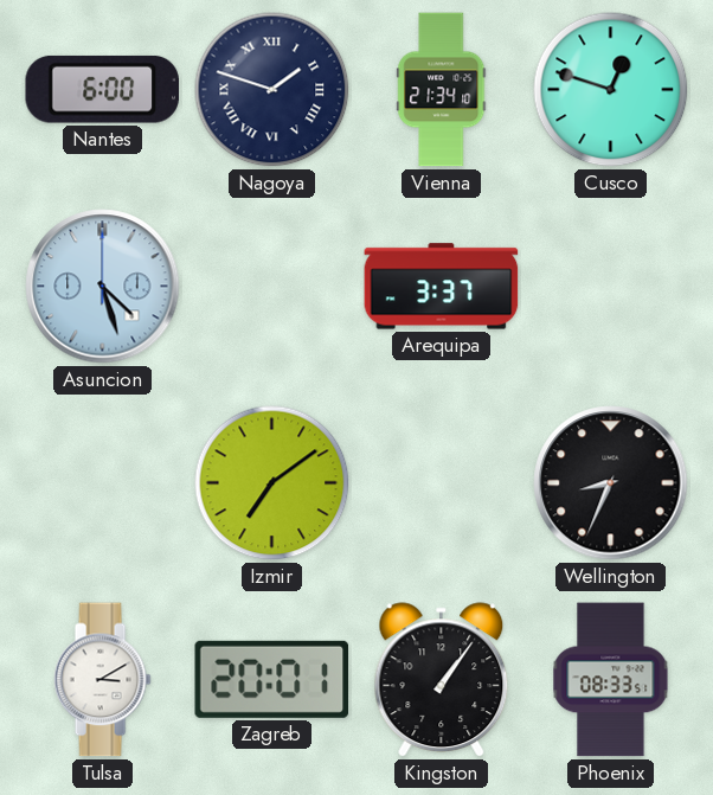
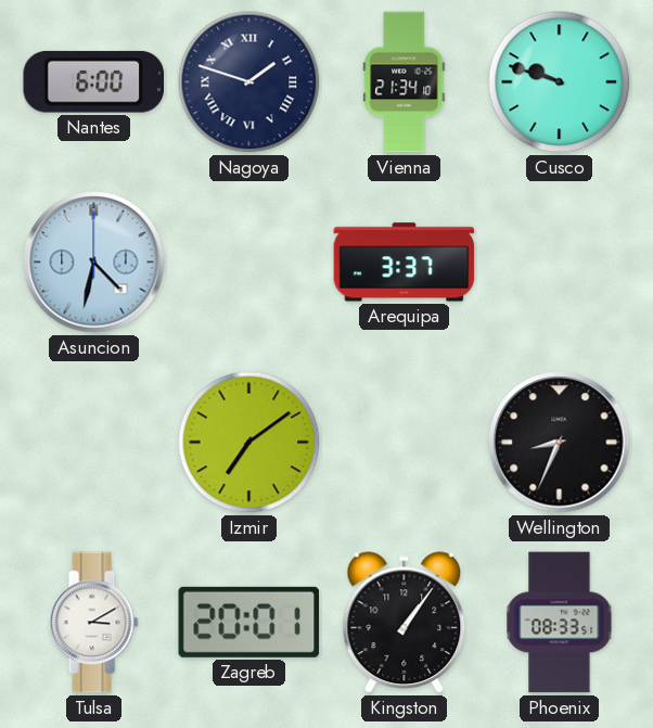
Cusco: 12:48 -> 9:48 (560, 82)
Asuncion: 4:27 -> 4:32 (94, 263)
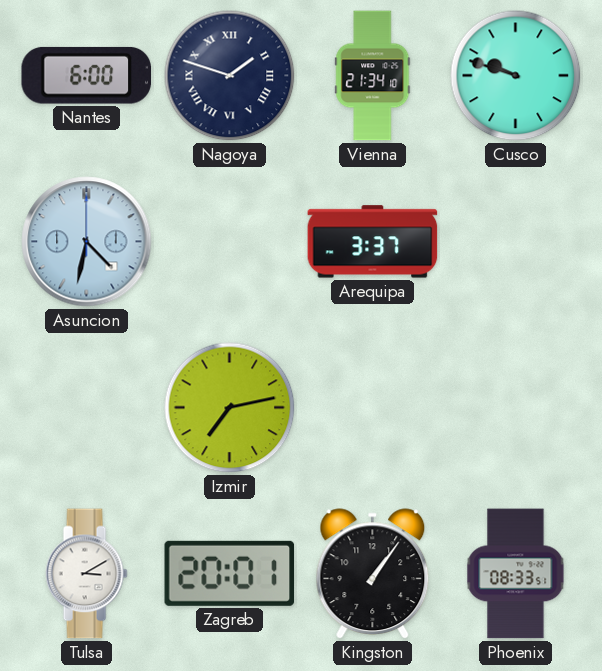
Izmir: 7:09 -> 7:13 (230, 408)
Wellington: 8:34 -> none (560, 443)
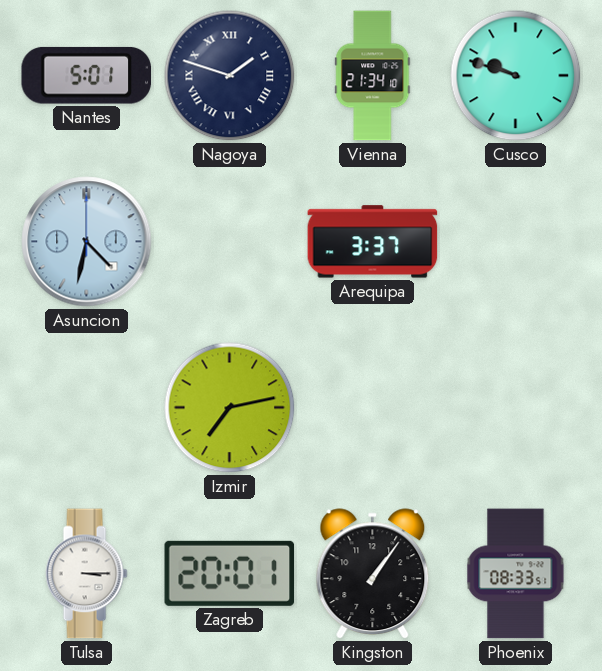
Nantes: 6:00 -> 5:01 (86, 75)
Tulsa: 3:10 -> 3:15 (86, 574)
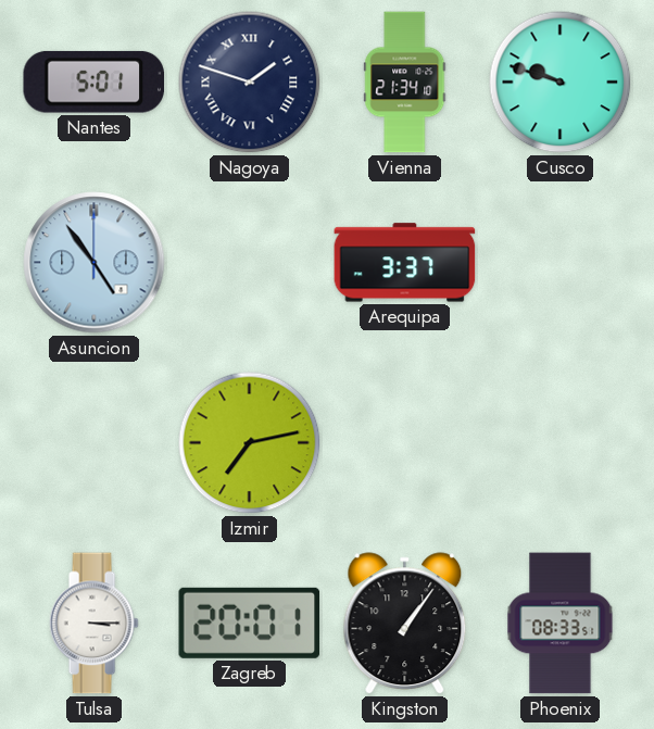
Asuncion: 4:32 -> 4:54 (95, 263)
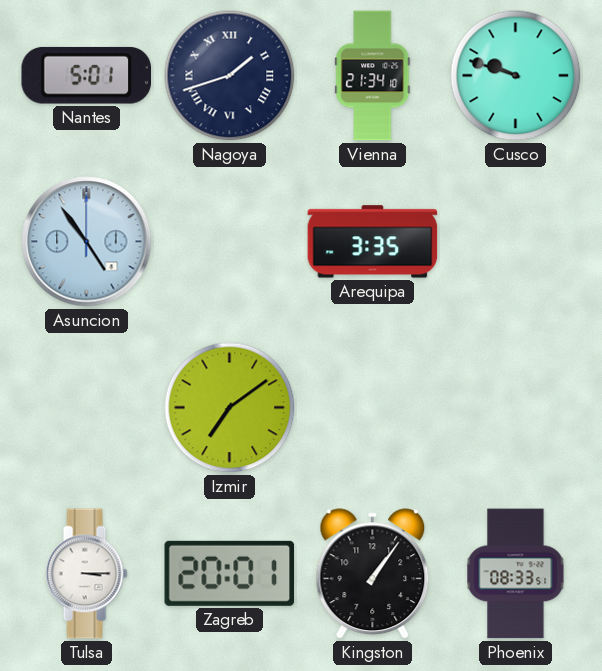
Nagoya: 1:48 -> 1:42 (230, 76)
Arequipa: 3:37 -> 3:35 (373, 242)
Izmir: 7:13 -> 7:09 (230, 408)
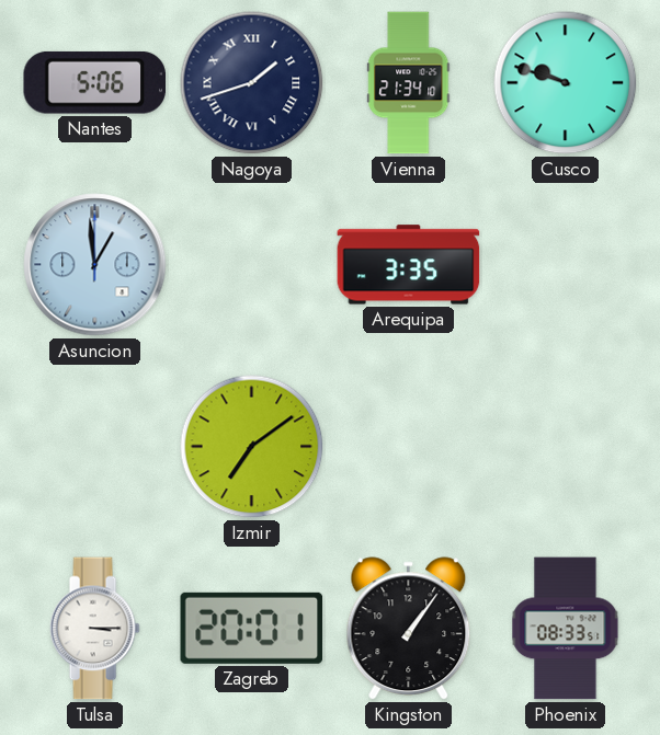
Nantes: 5:01 -> 5:06 (94, 82)
Asuncion: 4:54 -> 12:59 (95, 265)
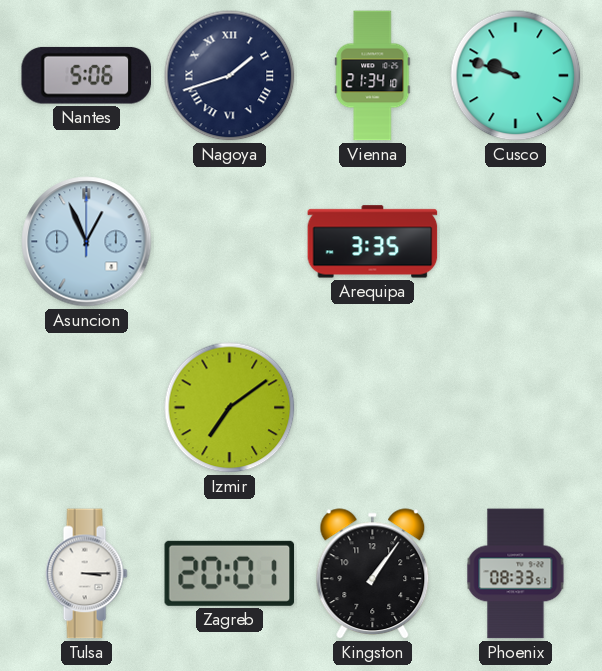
Asuncion: 12:59 -> 12:56 (87, 242)
